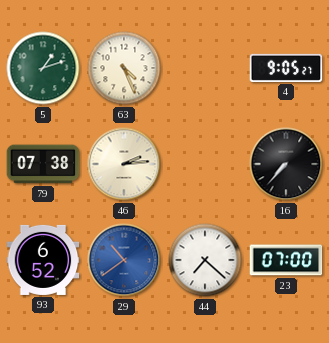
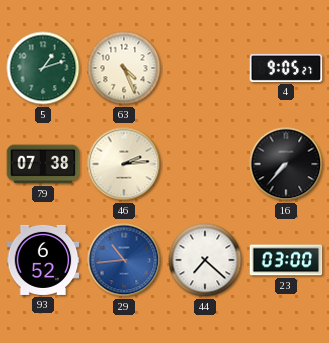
29: 10:39 -> 10:44 (124, 260)
23: 07:00 -> 03:00 (286, 260)
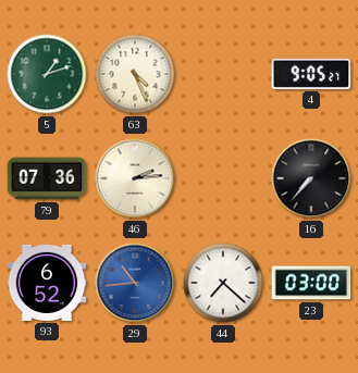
79: 07:38 -> 07:36 (47, 178)
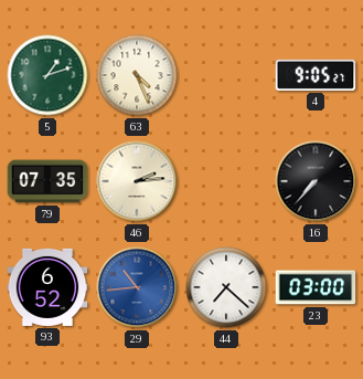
79: 07:36 -> 07:35 (47, 181)
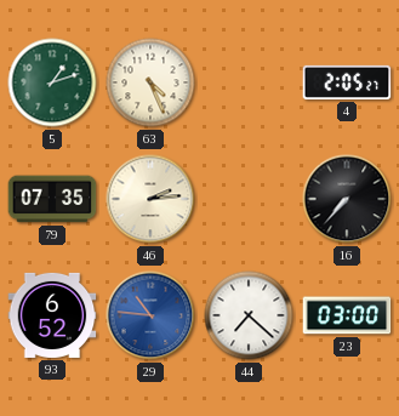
4: 9:05 -> 2:05 (347, 82)
29: 10:44 -> 10:46 (150, 315)
